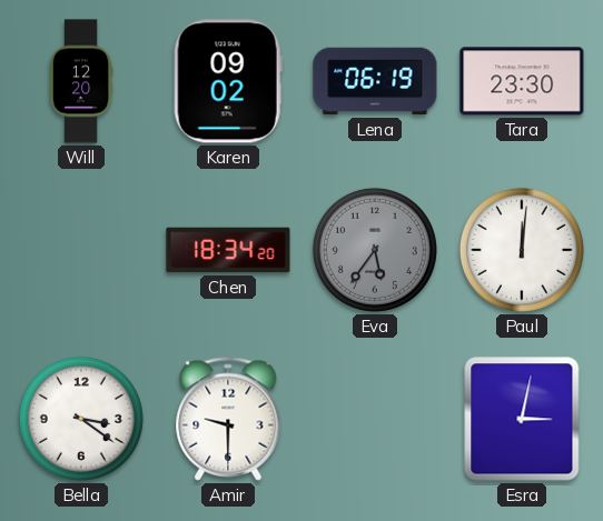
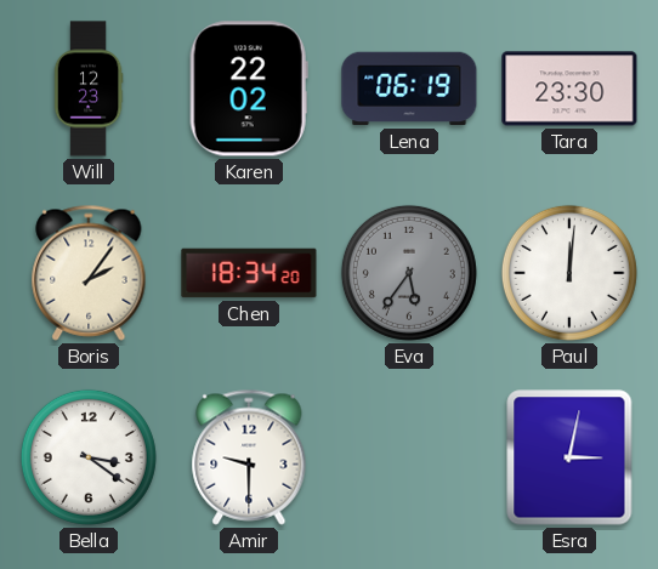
Will: 12:20 -> 12:23 (89, 89)
Karen: 09:02 -> 22:02 (249, 89)
Boris: none -> 2:06 (89, 273)
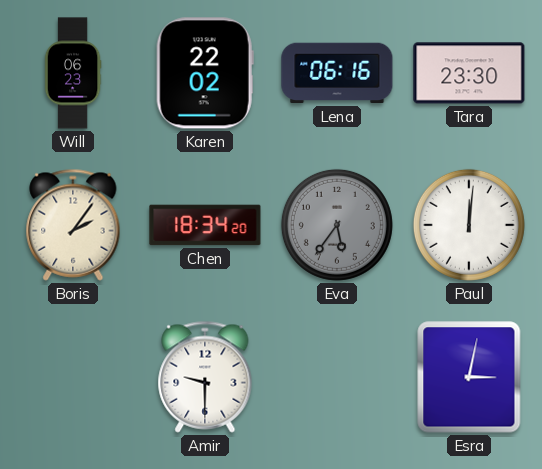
Will: 12:23 -> 06:23 (73, 73)
Lena: 06:19 -> 06:16 (337, 73)
Bella: 3:21 -> none (89, 457)
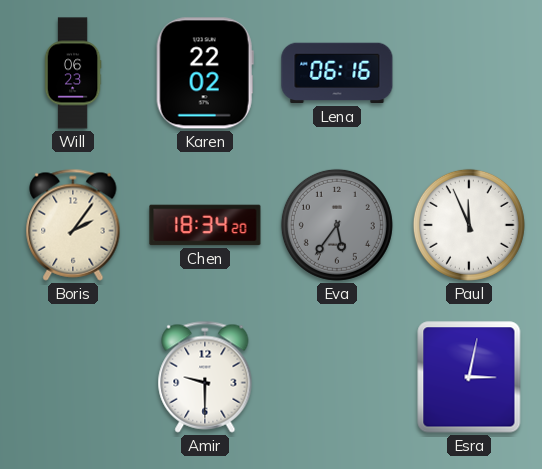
Tara: 23:30 -> none (469, 73)
Paul: 12:01 -> 11:56 (469, 225)
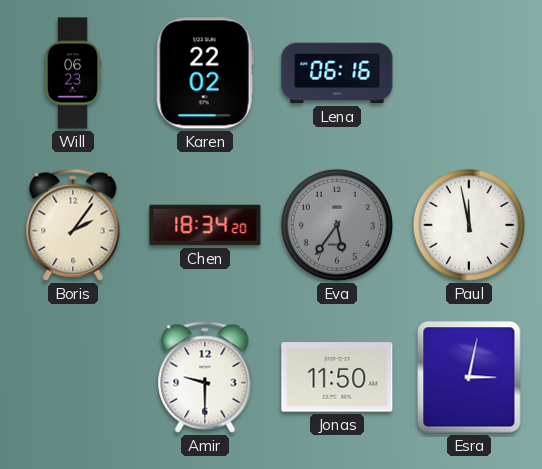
Paul: 11:56 -> 11:58 (469, 225)
Jonas: none -> 11:50 (337, 377)
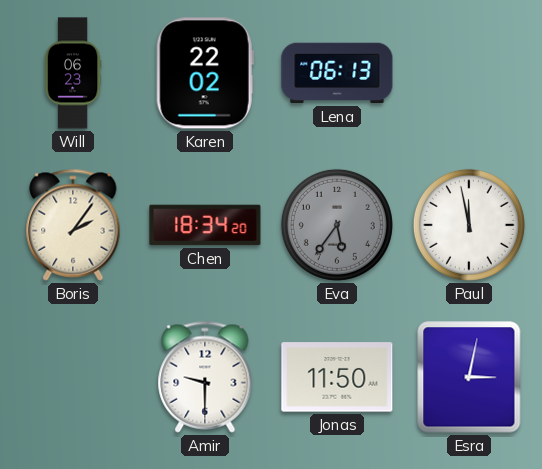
Lena: 06:16 -> 06:13 (337, 73)
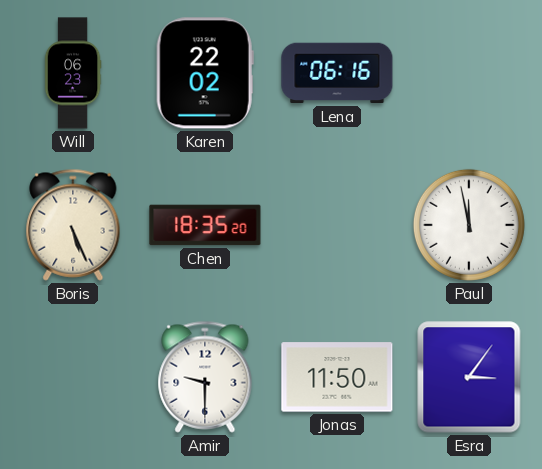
Lena: 06:13 -> 06:16 (337, 73)
Boris: 2:06 -> 5:26 (73, 225)
Chen: 18:34 -> 18:35 (205, 225)
Eva: 5:36 -> none (337, 225)
Esra: 3:02 -> 3:06 (469, 377)
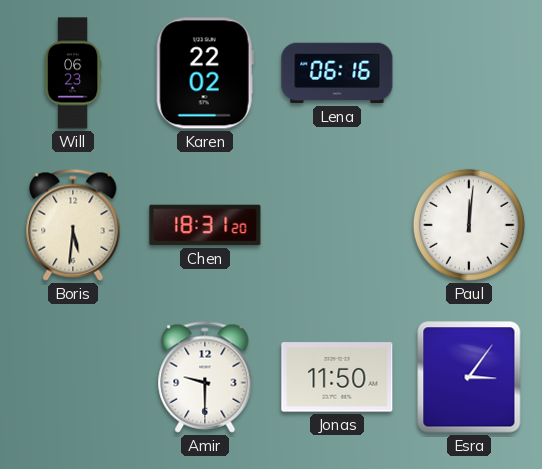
Boris: 5:26 -> 5:31 (73, 225)
Chen: 18:35 -> 18:31 (205, 225)
Paul: 11:58 -> 12:01 (469, 225)
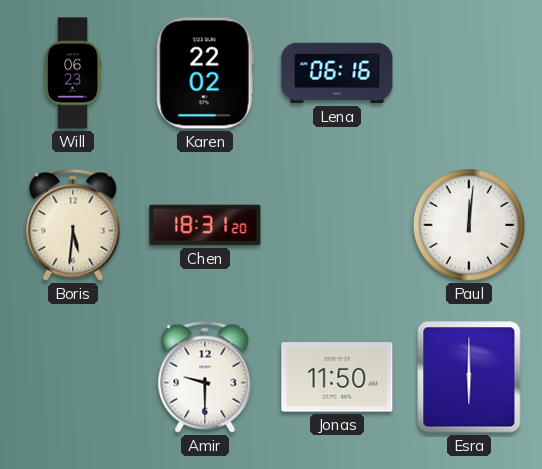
Esra: 3:06 -> 6:00 (469, 377)
